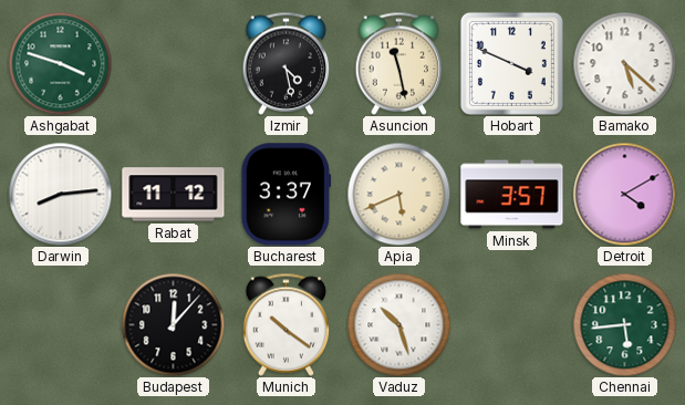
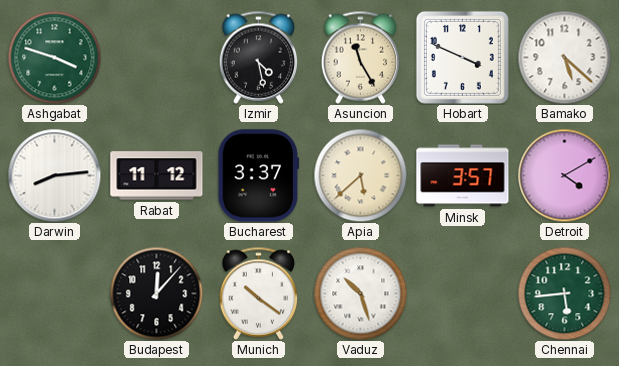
Asuncion: 11:28 -> 11:25 (361, 57)
Apia: 5:41 -> 5:38 (360, 175)
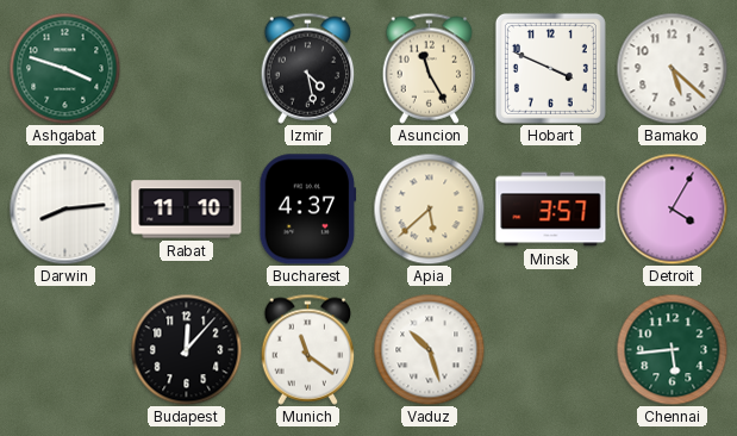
Rabat: 11:12 -> 11:10 (187, 210)
Bucharest: 3:37 -> 4:37 (308, 210)
Detroit: 4:10 -> 4:05 (672, 208)
Munich: 10:21 -> 11:21 (308, 349)
